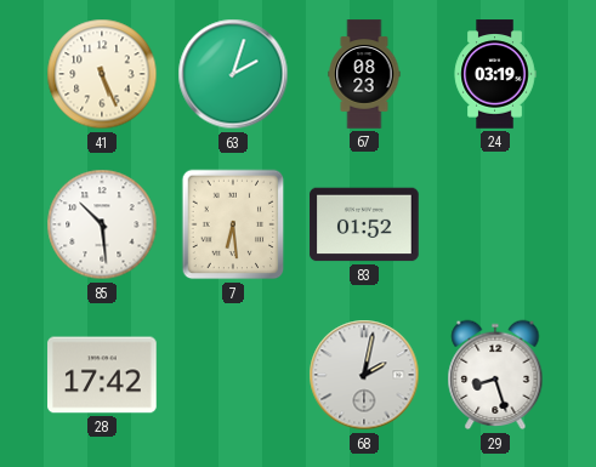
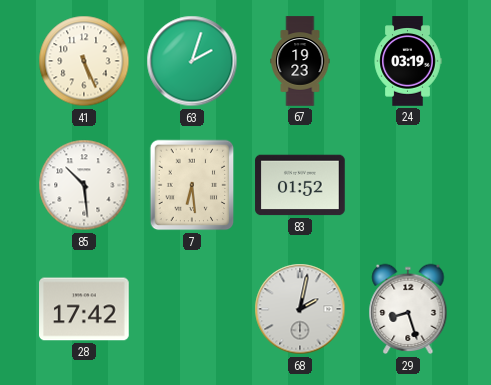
67: 08:23 -> 19:23 (300, 61)
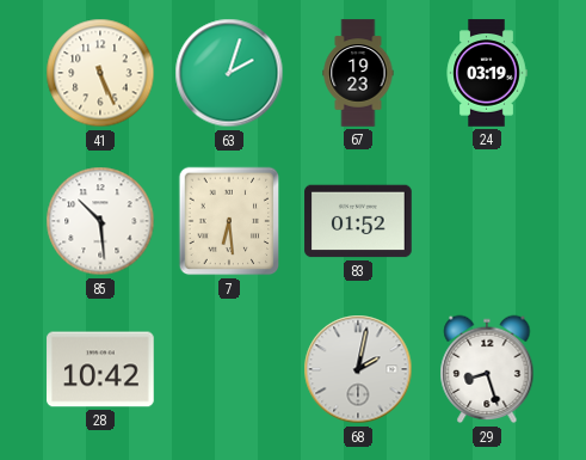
28: 17:42 -> 10:42 (100, 369)
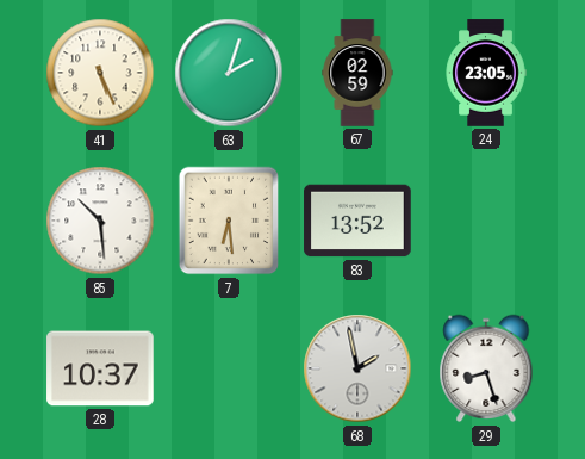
67: 19:23 -> 02:59 (357, 73)
24: 03:19 -> 23:05 (486, 73)
83: 01:52 -> 13:52 (357, 221)
28: 10:42 -> 10:37 (100, 368)
68: 2:02 -> 1:58 (357, 368)
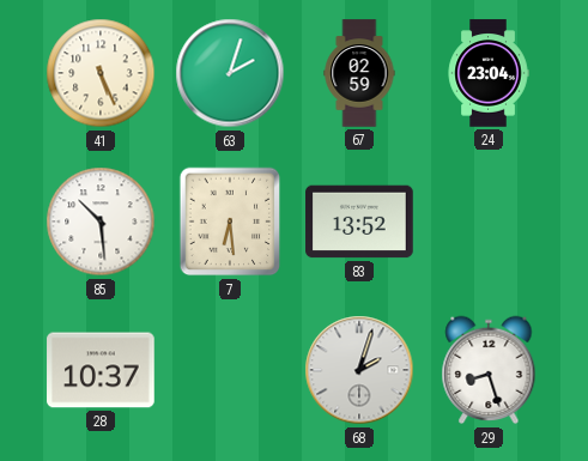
24: 23:05 -> 23:04 (489, 73)
68: 1:58 -> 2:03 (359, 370)
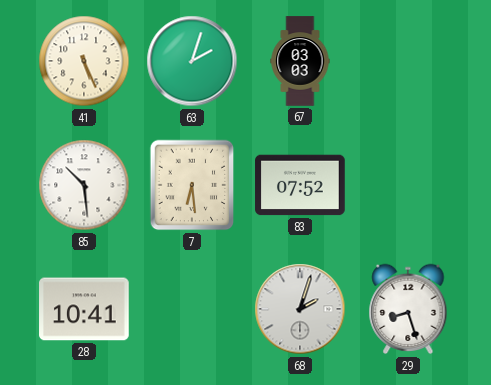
67: 02:59 -> 03:03 (300, 61)
24: 23:04 -> none (489, 73)
83: 13:52 -> 07:52 (300, 185)
28: 10:37 -> 10:41 (84, 309)
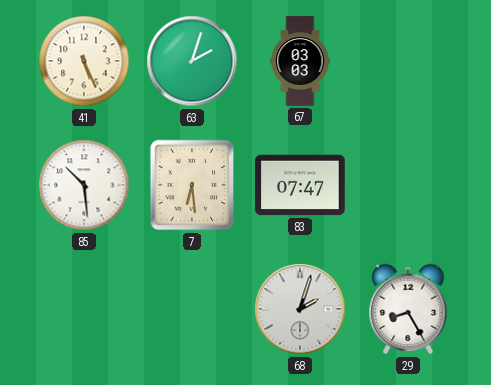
83: 07:52 -> 07:47 (300, 185)
28: 10:41 -> none (84, 309)
29: 8:27 -> 8:25 (408, 309)
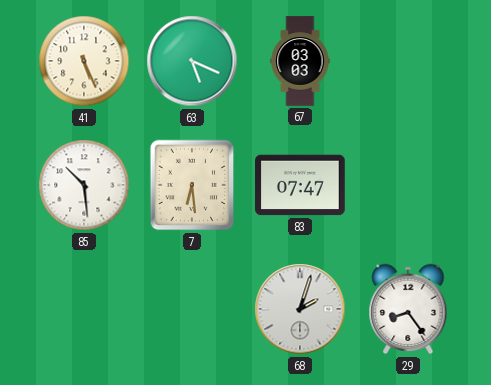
63: 2:03 -> 5:19 (192, 61)
29: 8:25 -> 8:24 (408, 309)
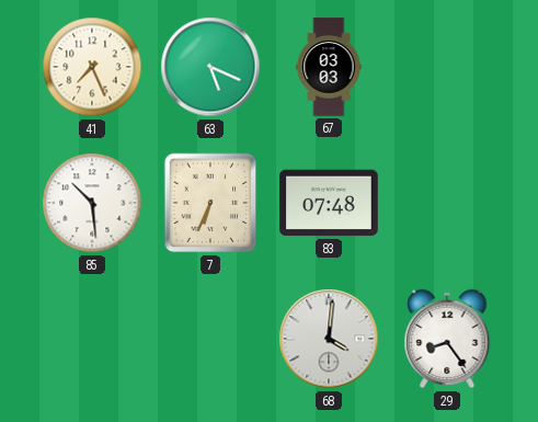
41: 5:26 -> 7:26 (92, 67)
7: 6:29 -> 6:34 (210, 203)
83: 07:47 -> 07:48 (329, 203)
68: 2:03 -> 4:01 (329, 339)
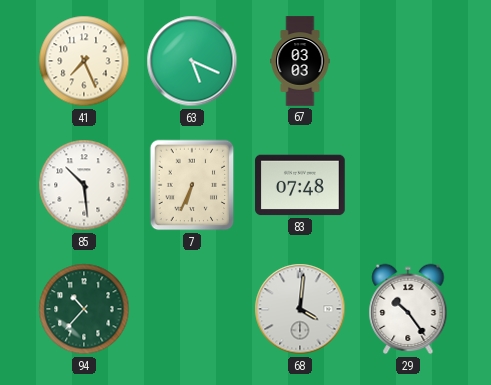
94: none -> 10:37 (84, 309)
29: 8:24 -> 10:24 (408, 309)
